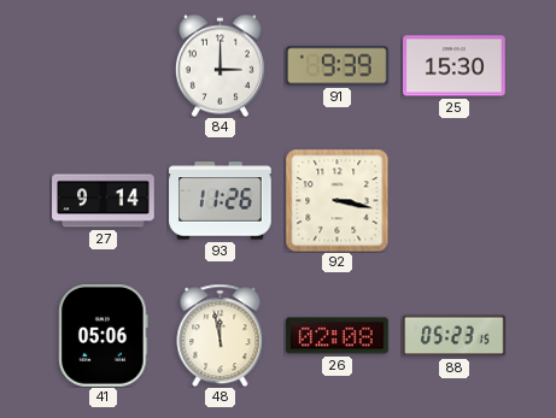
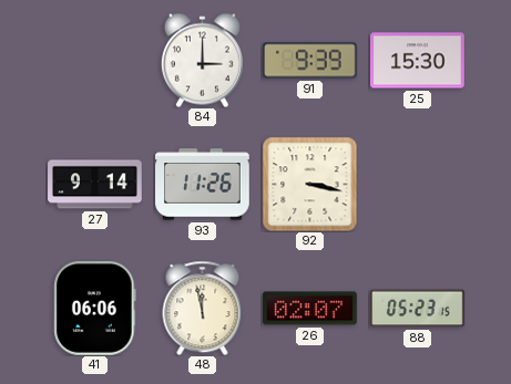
41: 05:06 -> 06:06 (95, 309)
26: 02:08 -> 02:07 (310, 309)
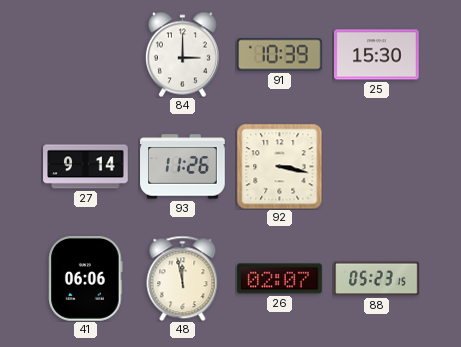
91: 9:39 -> 10:39 (280, 55)
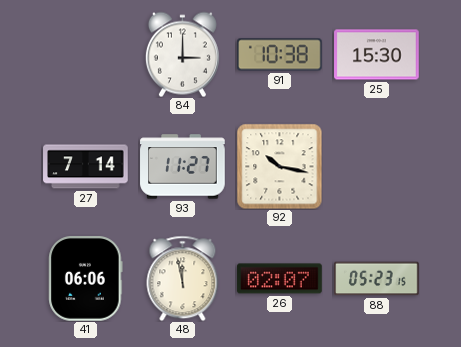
91: 10:39 -> 10:38 (280, 55)
27: 9:14 -> 7:14 (86, 167)
93: 11:26 -> 11:27 (183, 167)
92: 3:17 -> 10:17 (279, 166)
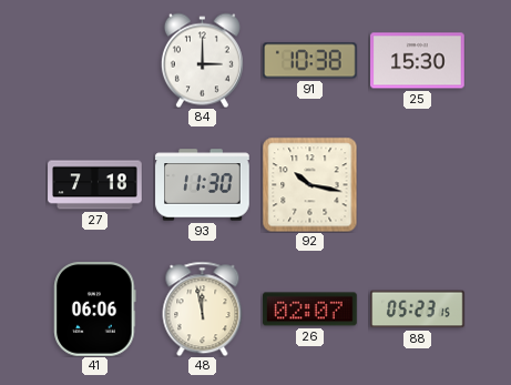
27: 7:14 -> 7:18 (95, 185)
93: 11:27 -> 11:30 (203, 185)
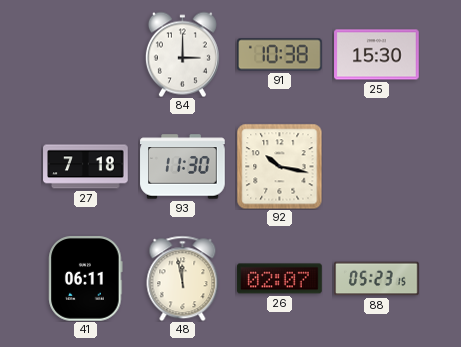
41: 06:06 -> 06:11 (86, 279)
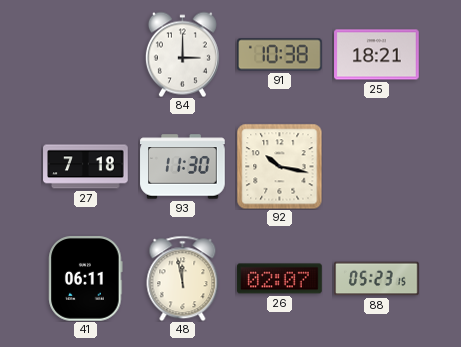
25: 15:30 -> 18:21 (377, 55)
